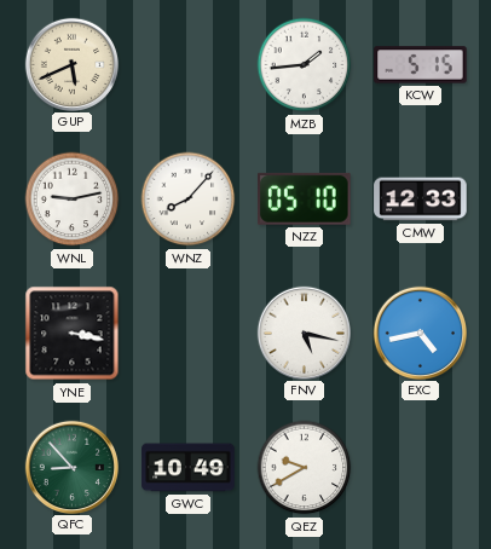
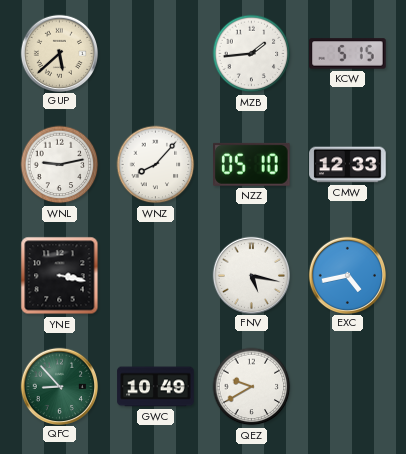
GUP: 5:41 -> 5:38 (59, 53)
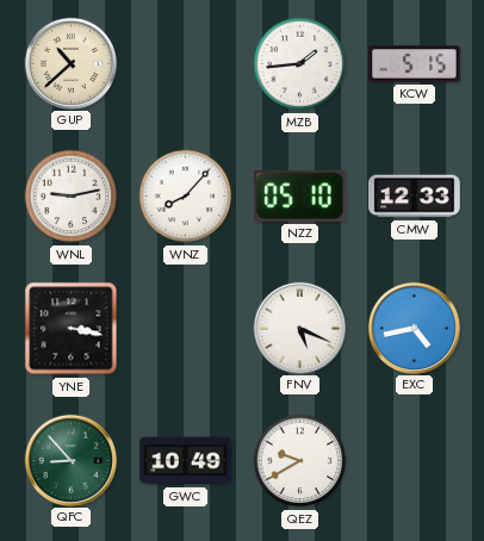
GUP: 5:38 -> 10:38 (70, 63)
FNV: 5:17 -> 5:19 (299, 328)
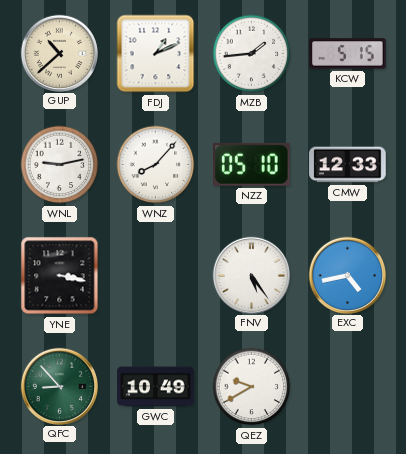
FDJ: none -> 1:11 (156, 54)
FNV: 5:19 -> 5:24 (251, 275)
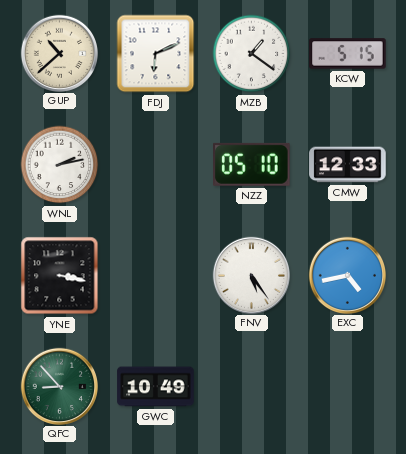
FDJ: 1:11 -> 6:11 (156, 54)
MZB: 1:44 -> 1:21 (252, 54)
WNL: 9:13 -> 2:13 (60, 165)
WNZ: 8:07 -> none (156, 165)
QEZ: 9:40 -> none (252, 387)
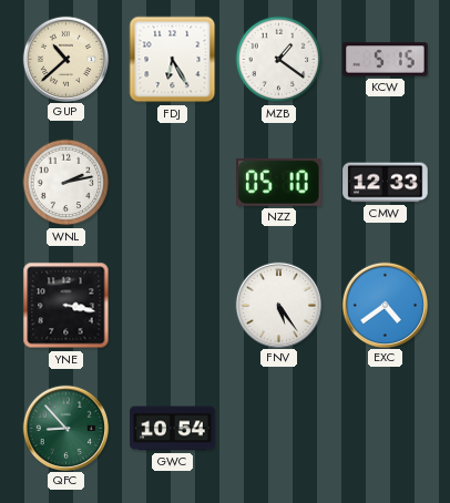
FDJ: 6:11 -> 6:25 (173, 60)
EXC: 4:43 -> 4:39 (385, 305)
GWC: 10:49 -> 10:54 (173, 429)
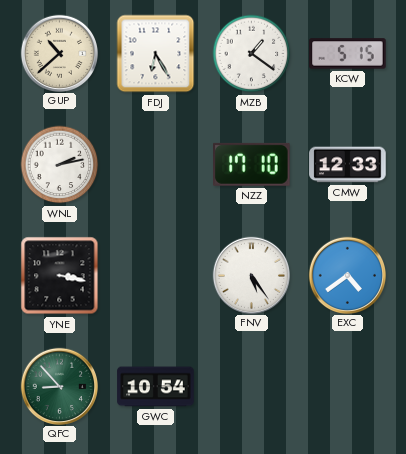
NZZ: 05:10 -> 17:10 (252, 164)
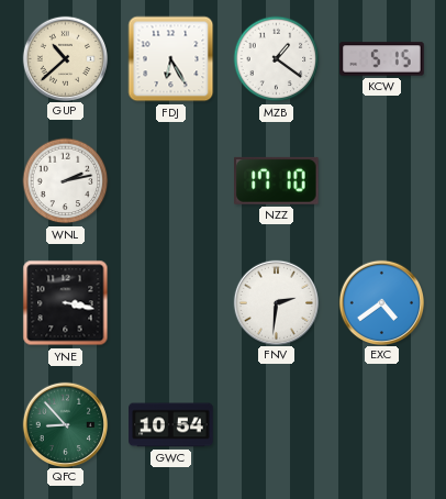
CMW: 12:33 -> none (348, 165)
FNV: 5:24 -> 2:31 (276, 302)
